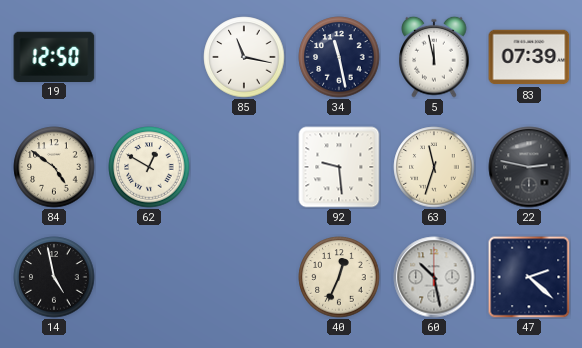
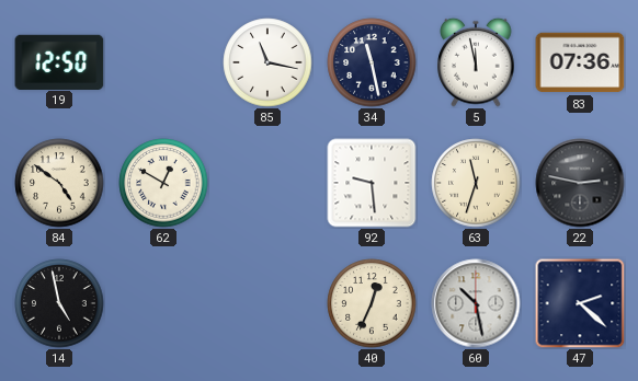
83: 07:39 -> 07:36 (580, 62)
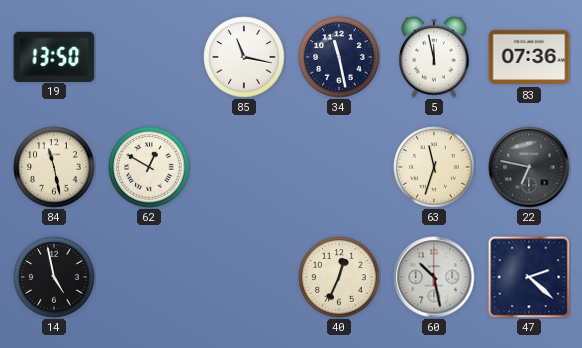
19: 12:50 -> 13:50 (54, 56)
84: 4:51 -> 11:28 (54, 167)
92: 9:29 -> none (372, 183)
22: 2:47 -> 6:47 (529, 167)
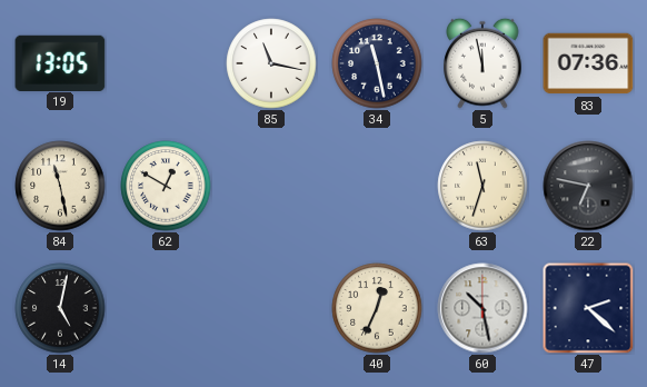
19: 13:50 -> 13:05 (60, 62)
14: 4:58 -> 5:02 (60, 308)
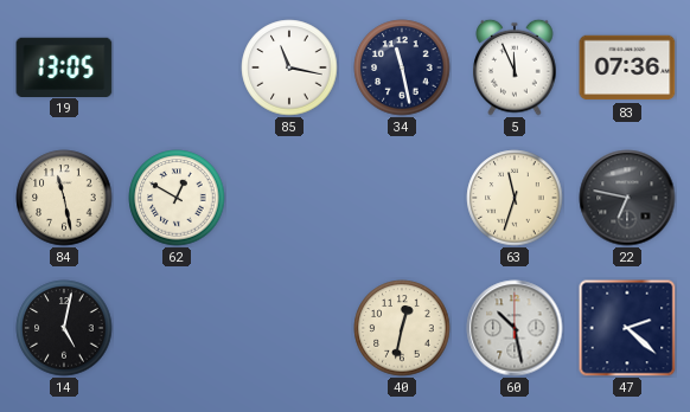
5: 11:58 -> 11:56 (515, 67)
40: 12:34 -> 12:32 (402, 328)
